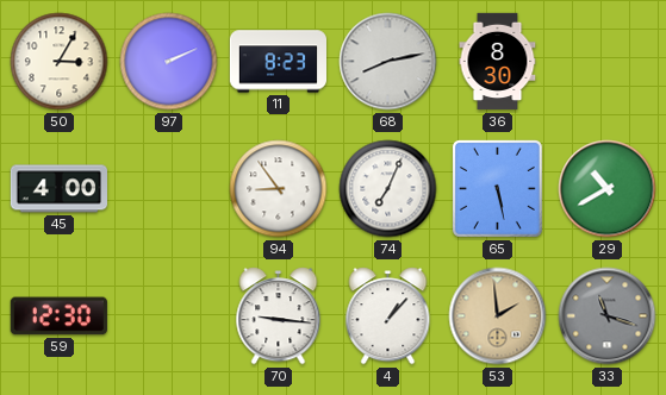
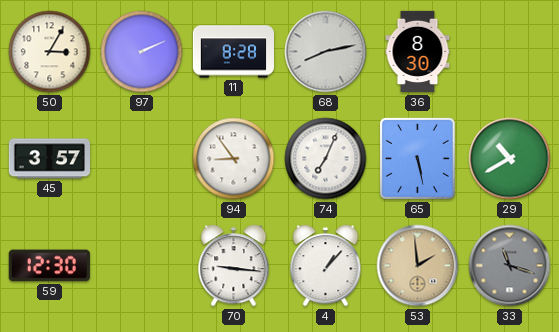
11: 8:23 -> 8:28 (233, 52)
45: 4:00 -> 3:57 (49, 159)
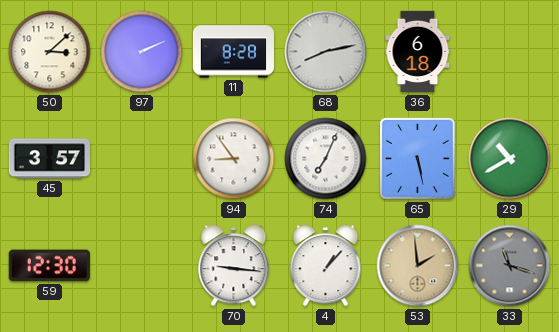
50: 3:05 -> 3:08 (50, 52)
36: 8:30 -> 6:18 (418, 52)
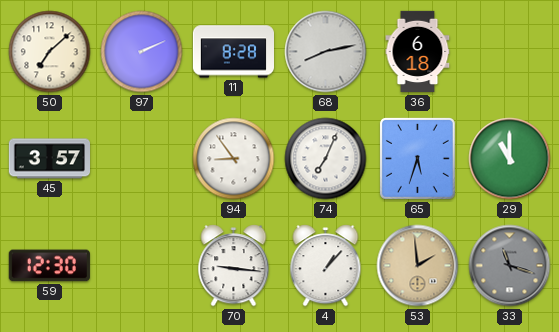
50: 3:08 -> 7:08 (50, 52)
65: 5:28 -> 5:33 (417, 158)
29: 10:40 -> 11:00 (510, 159)
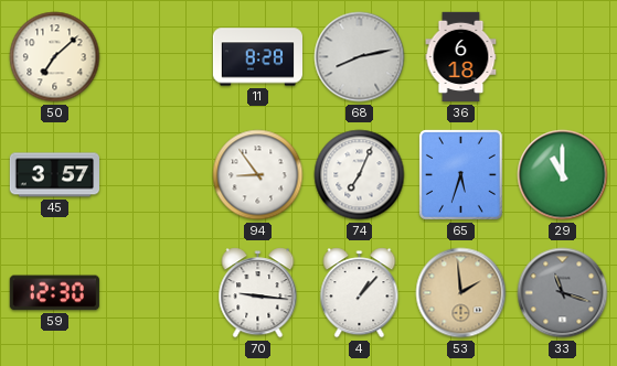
97: 2:11 -> none (142, 52)
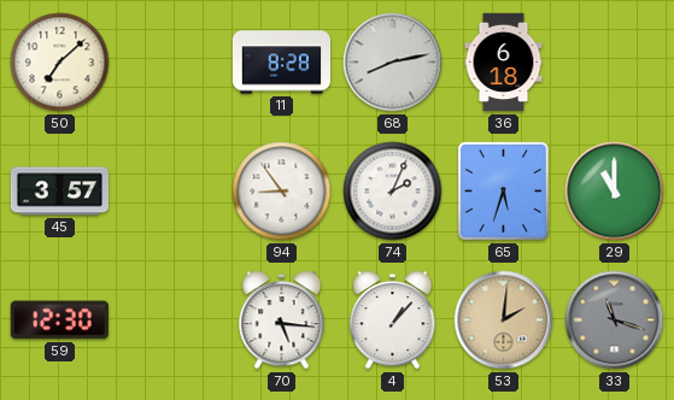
74: 7:04 -> 2:04 (393, 192)
70: 9:16 -> 5:16 (282, 320)
53: 1:59 -> 2:01 (504, 320)
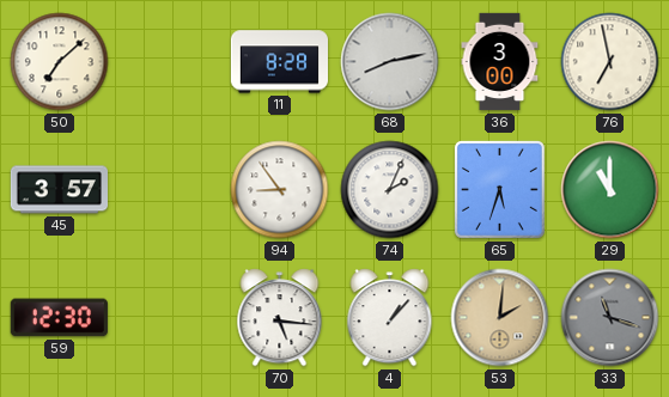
36: 6:18 -> 3:00 (500, 62)
76: none -> 6:58 (610, 62)
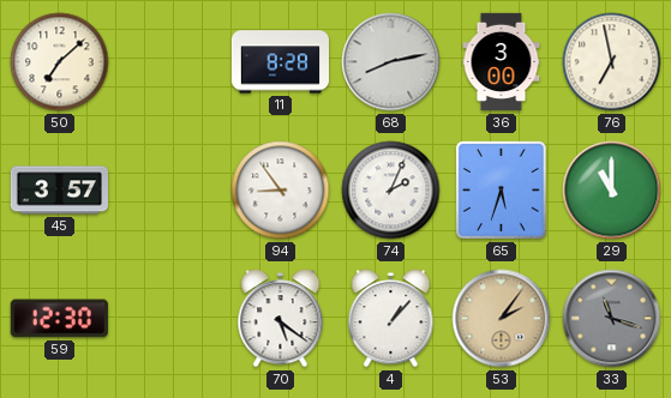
70: 5:16 -> 5:21 (281, 319)
53: 2:01 -> 2:06 (502, 319)
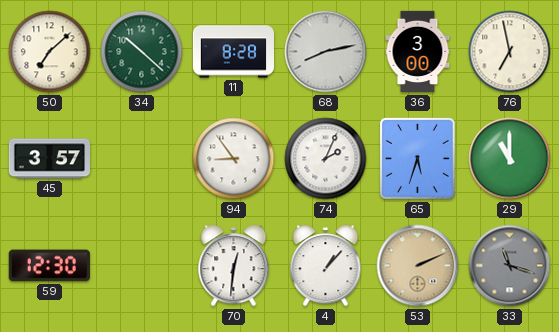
34: none -> 10:22 (142, 52)
70: 5:21 -> 12:31 (234, 266)
53: 2:06 -> 2:11 (418, 266)
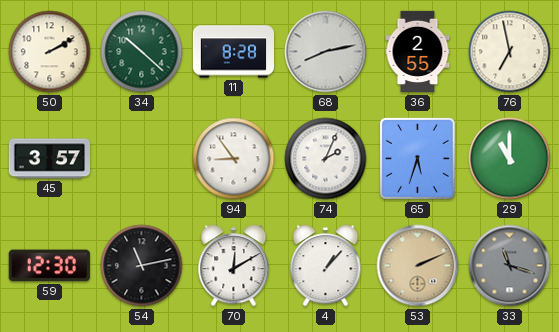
50: 7:08 -> 2:10 (50, 52)
36: 3:00 -> 2:55 (418, 52)
54: none -> 11:13 (142, 266)
70: 12:31 -> 12:10 (234, 266)
